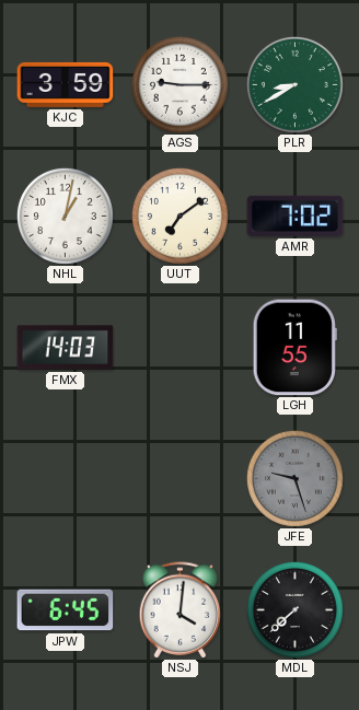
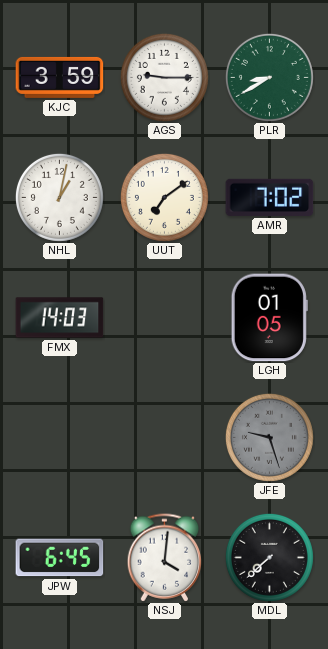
LGH: 11:55 -> 01:05 (269, 318)
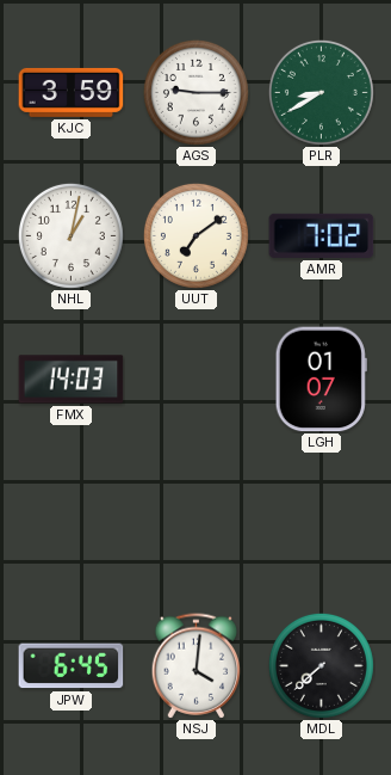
LGH: 01:05 -> 01:07 (321, 380)
JFE: 9:27 -> none (269, 437)
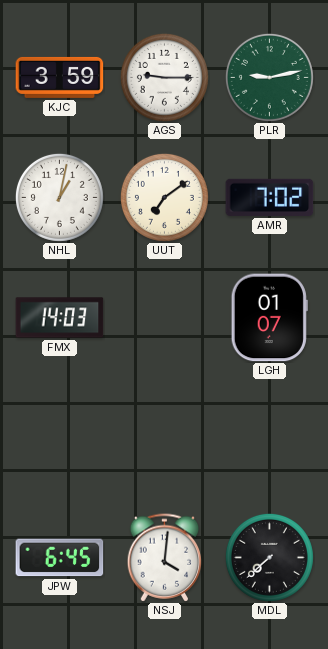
PLR: 8:40 -> 9:13 (269, 77)
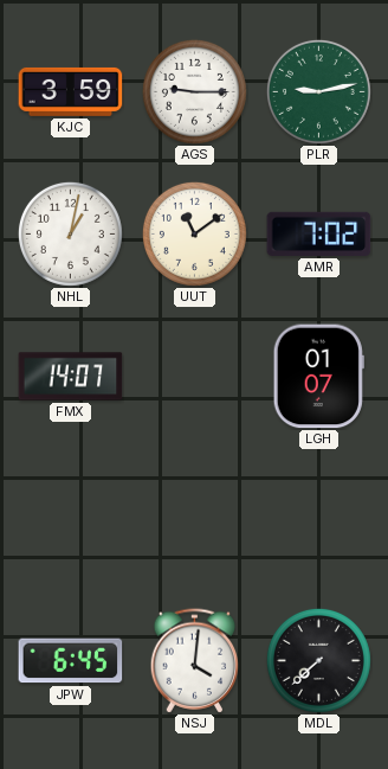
UUT: 7:09 -> 11:09 (194, 233)
FMX: 14:03 -> 14:07 (71, 377)
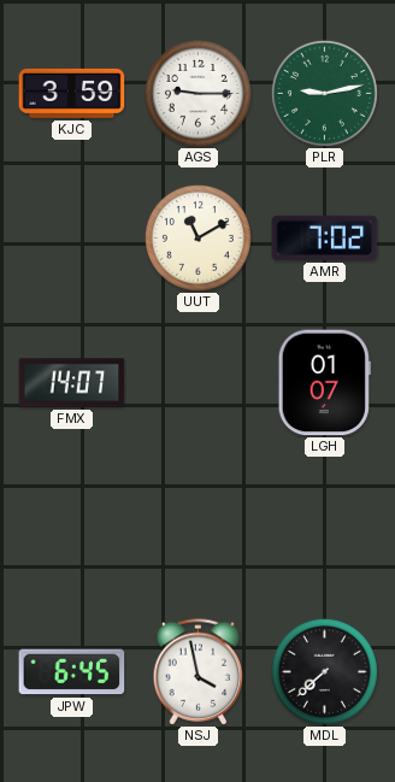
NHL: 1:02 -> none (70, 233)
UUT: 11:09 -> 11:10 (197, 237)
NSJ: 4:01 -> 3:58 (199, 672)
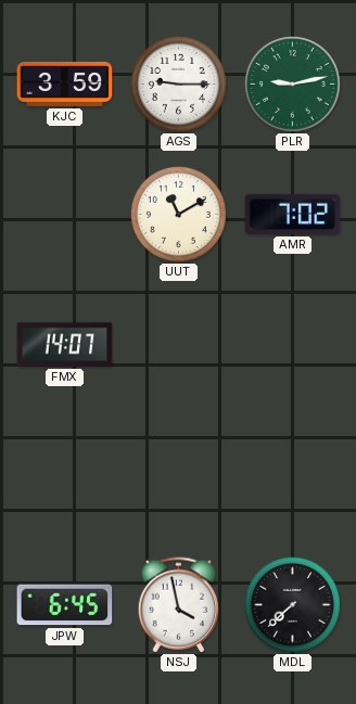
LGH: 01:07 -> none (324, 383)
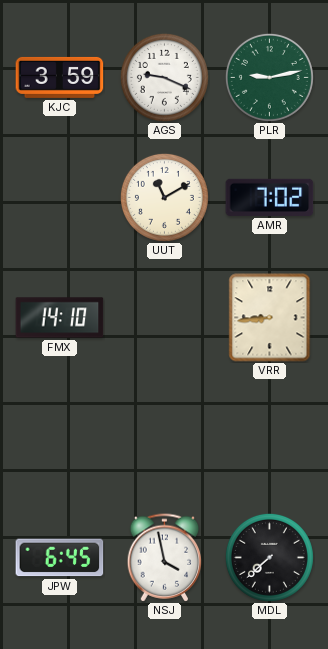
AGS: 9:15 -> 9:19 (164, 77)
FMX: 14:07 -> 14:10 (60, 318)
VRR: none -> 8:44 (270, 318)
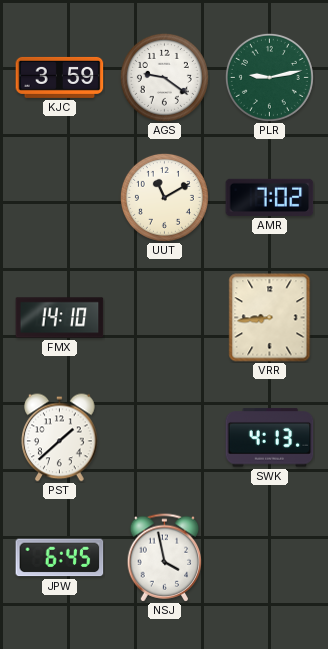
AGS: 9:19 -> 9:21 (164, 77)
PST: none -> 1:38 (60, 438)
SWK: none -> 4:13 (270, 438)
MDL: 7:38 -> none (269, 557)
